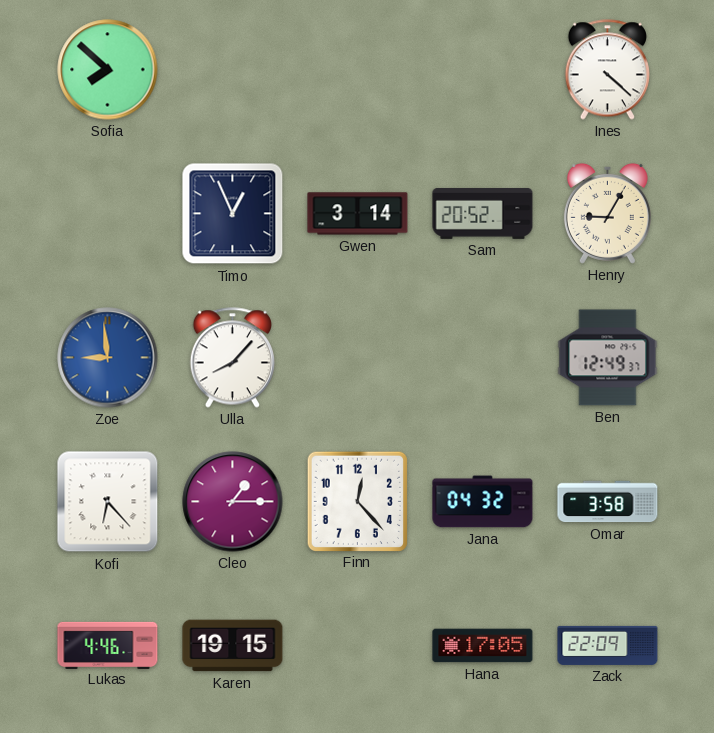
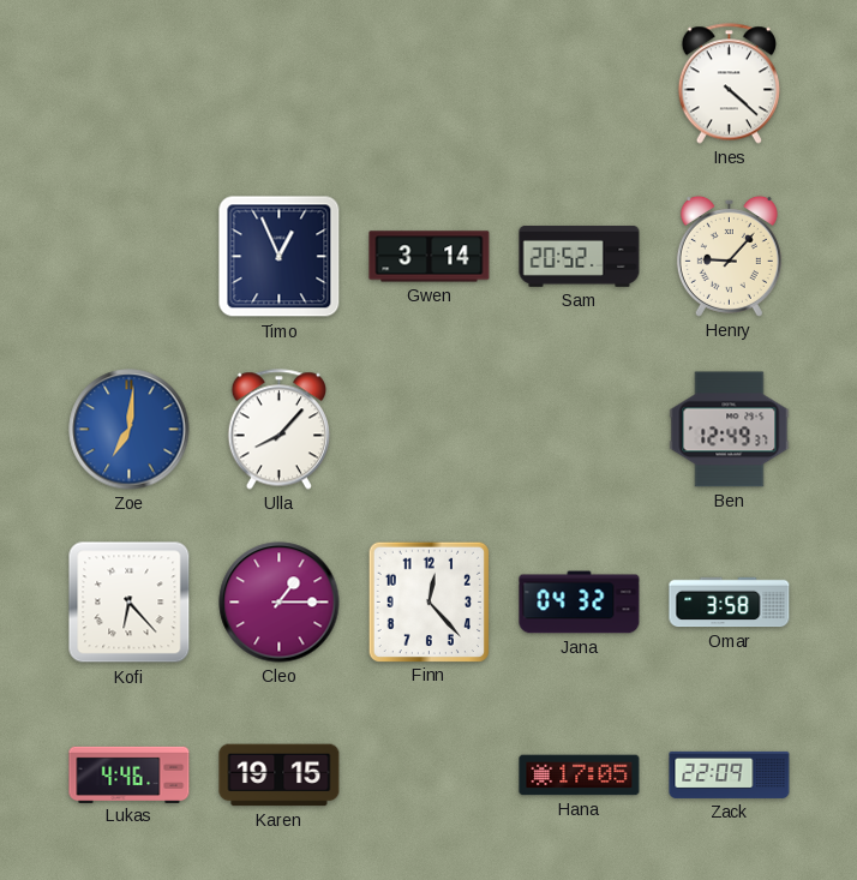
Sofia: 7:52 -> none (108, 70)
Henry: 9:05 -> 9:07 (729, 256)
Zoe: 8:59 -> 7:01 (130, 430)
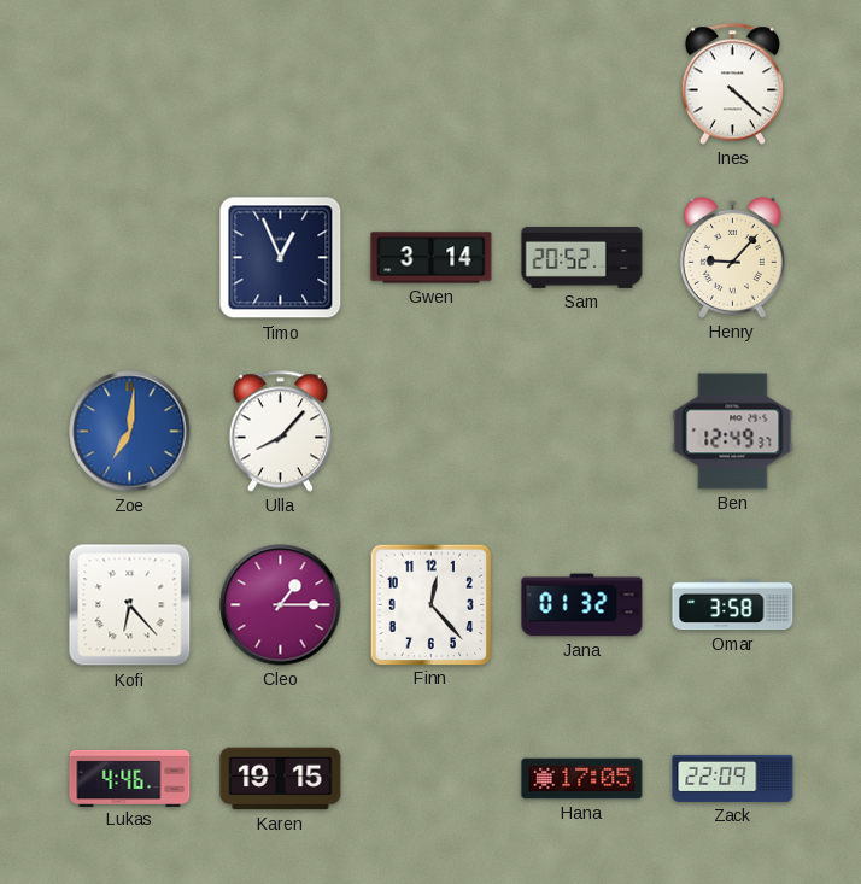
Jana: 04:32 -> 01:32 (582, 605)
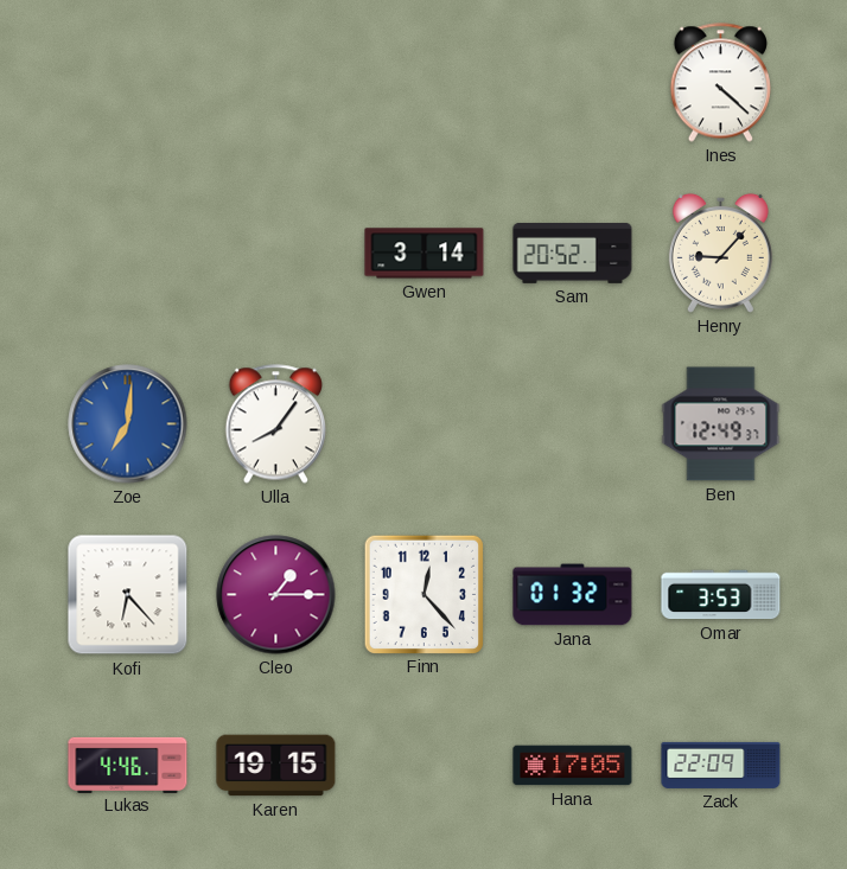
Timo: 12:56 -> none (281, 258)
Ulla: 8:07 -> 8:06 (275, 424)
Omar: 3:58 -> 3:53 (721, 595)
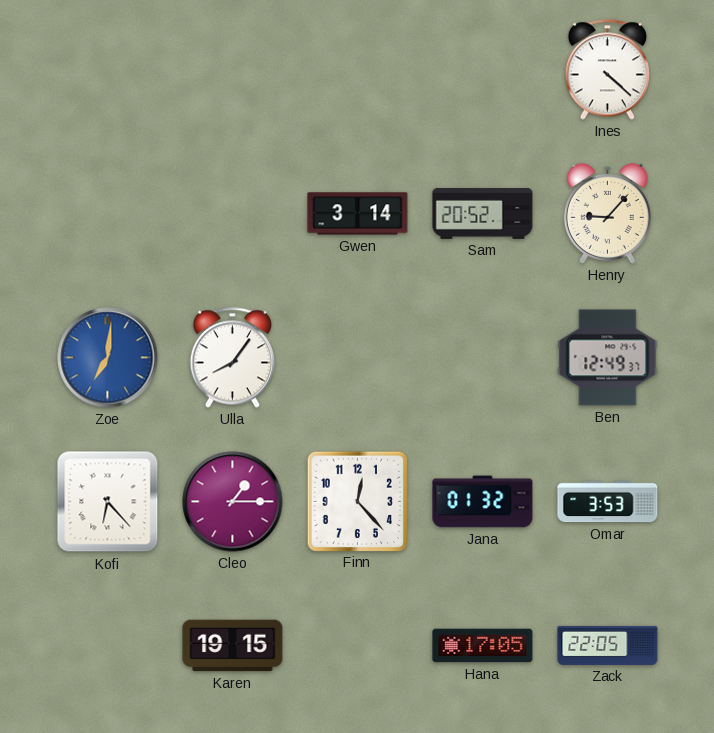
Lukas: 4:46 -> none (128, 765)
Zack: 22:09 -> 22:05 (608, 645)
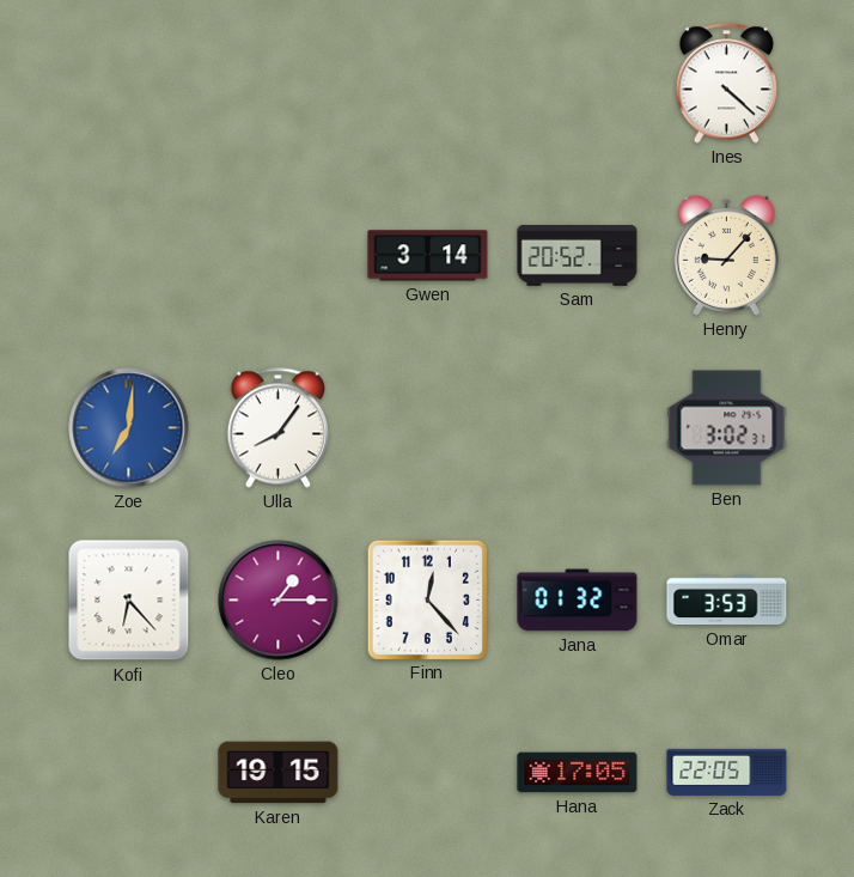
Ben: 12:49 -> 3:02 (727, 428)
